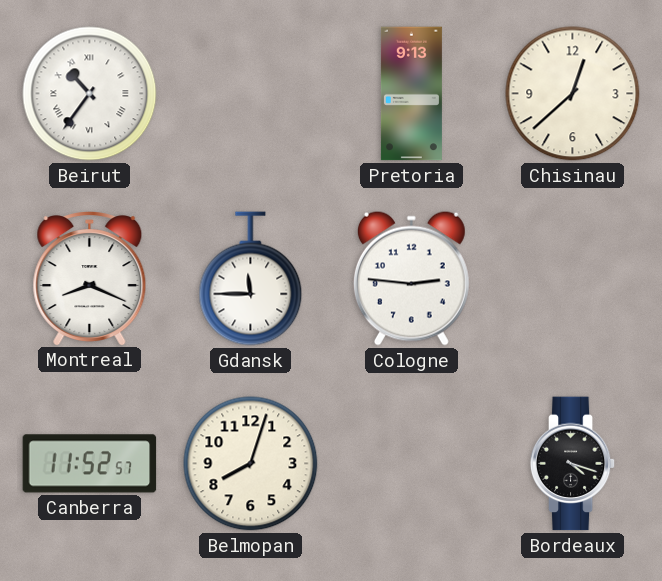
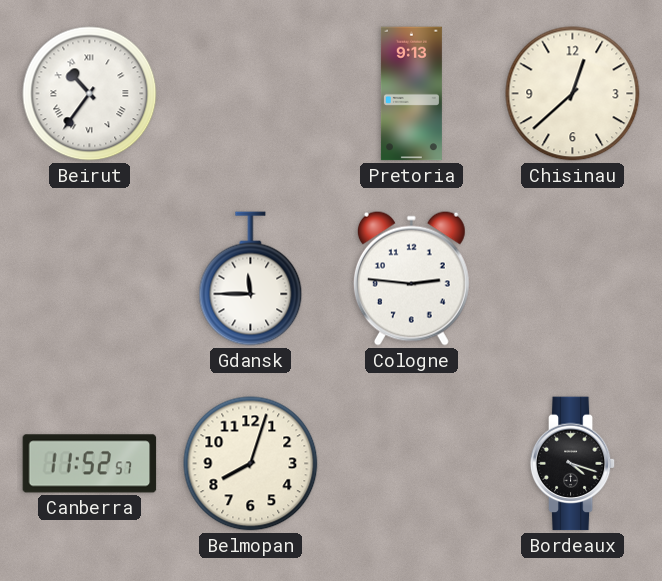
Montreal: 8:19 -> none (90, 278)
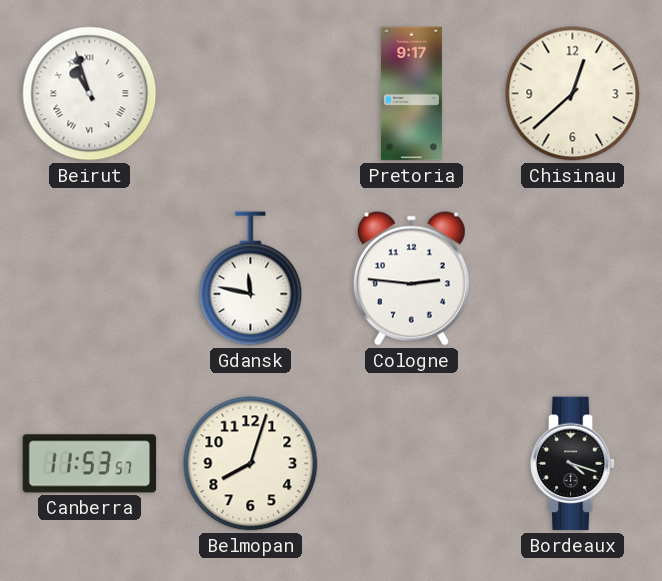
Beirut: 10:36 -> 10:57 (90, 94)
Pretoria: 9:13 -> 9:17 (411, 94)
Gdansk: 11:45 -> 11:47 (251, 279)
Canberra: 11:52 -> 11:53 (90, 464)
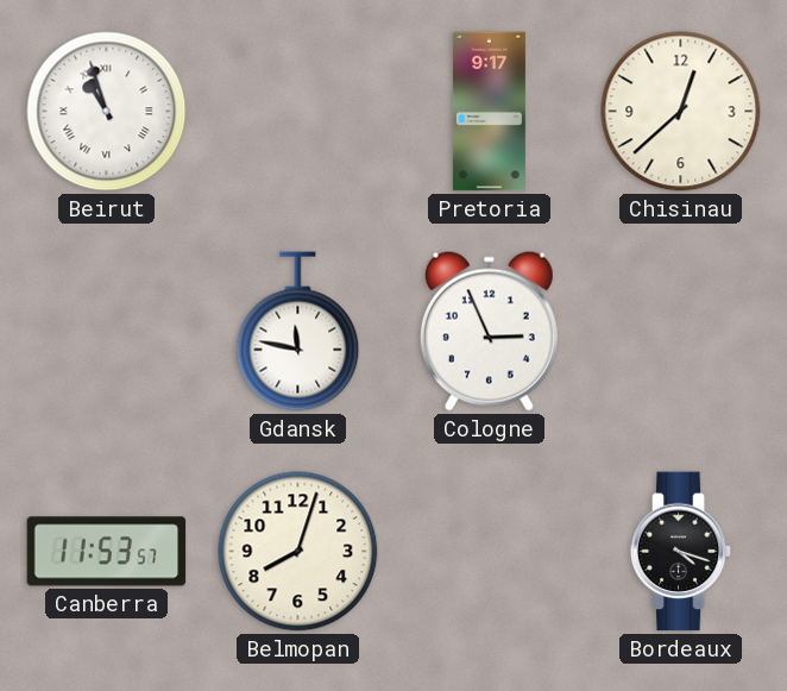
Cologne: 2:46 -> 2:56 (489, 331)
